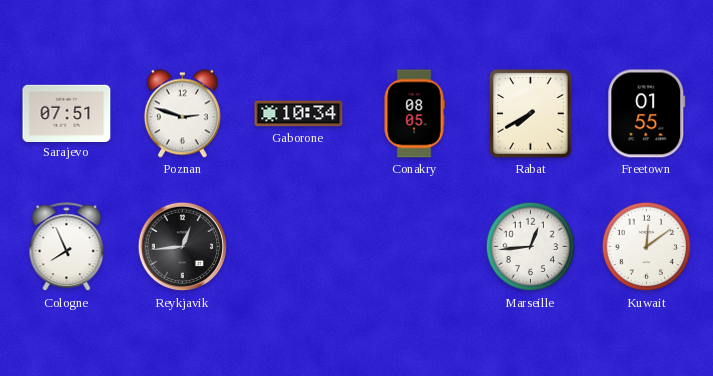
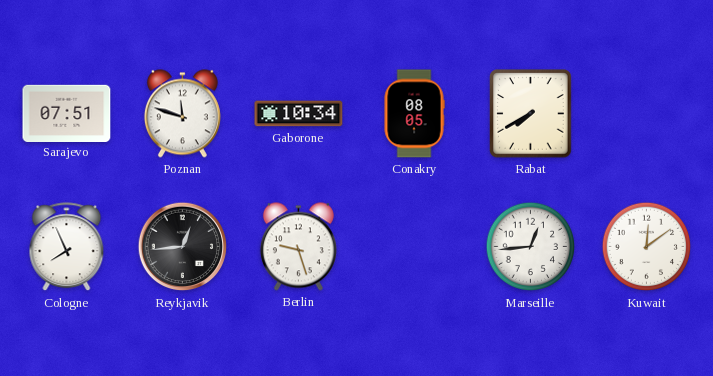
Poznan: 2:48 -> 11:48 (182, 114)
Freetown: 01:55 -> none (647, 114)
Berlin: none -> 9:27 (298, 247)
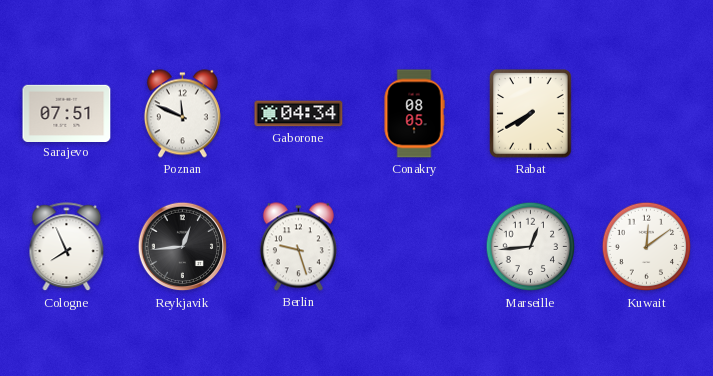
Poznan: 11:48 -> 11:49 (182, 114)
Gaborone: 10:34 -> 04:34 (299, 114)
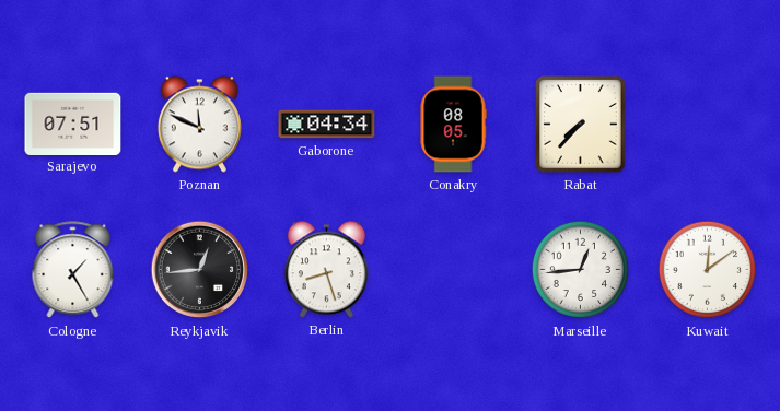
Rabat: 7:40 -> 7:37 (581, 125)
Cologne: 7:56 -> 1:25 (73, 270)
Berlin: 9:27 -> 8:27 (326, 270)
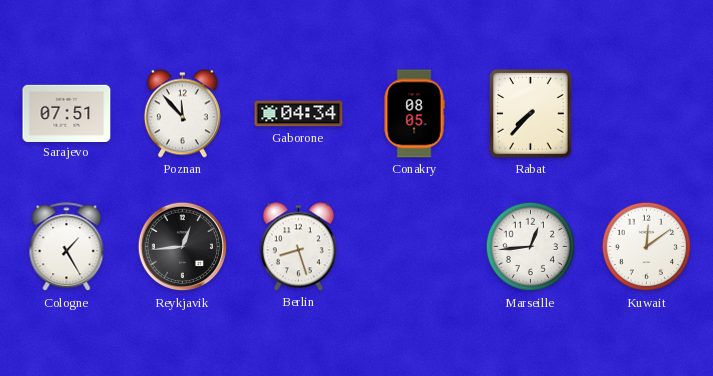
Poznan: 11:49 -> 11:53 (182, 114)
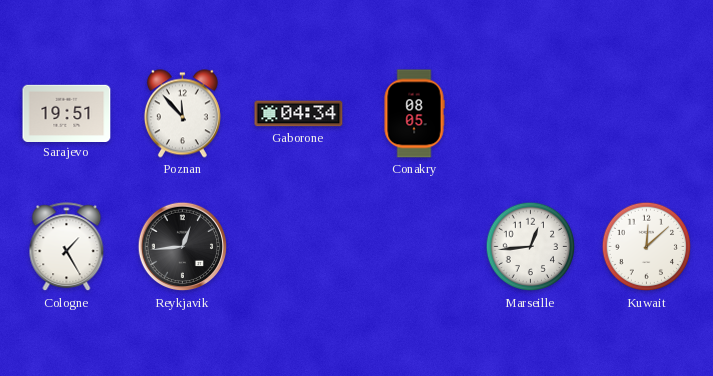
Sarajevo: 07:51 -> 19:51 (67, 113)
Rabat: 7:37 -> none (531, 114)
Berlin: 8:27 -> none (298, 247)
Kuwait: 12:09 -> 12:08 (647, 247)
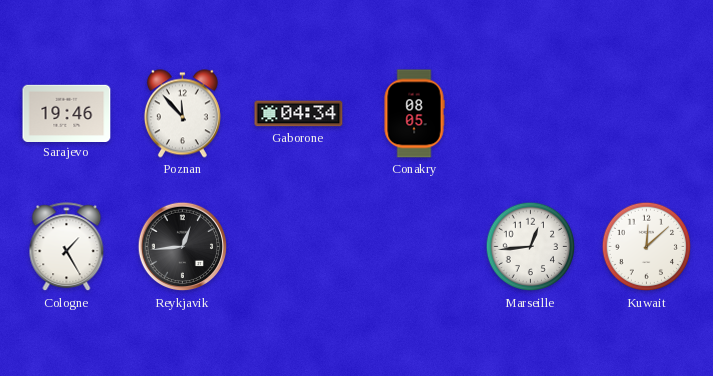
Sarajevo: 19:51 -> 19:46 (67, 113)
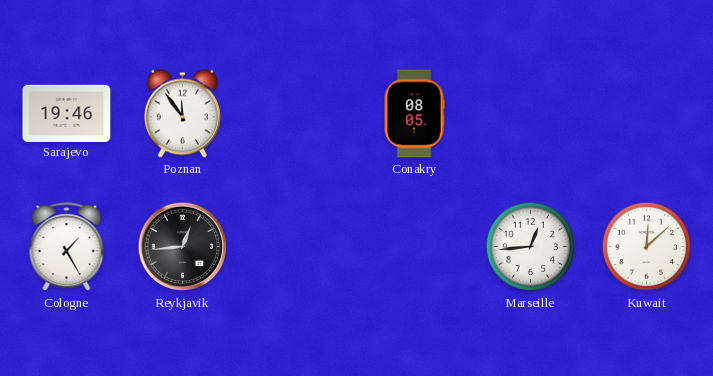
Poznan: 11:53 -> 11:54 (182, 114)
Gaborone: 04:34 -> none (299, 114)
